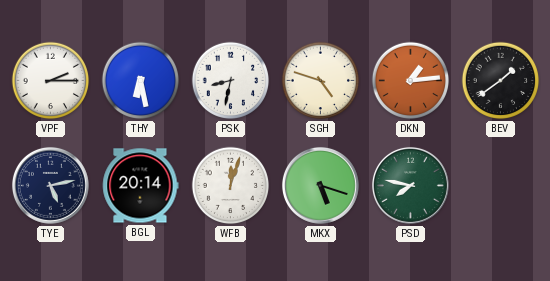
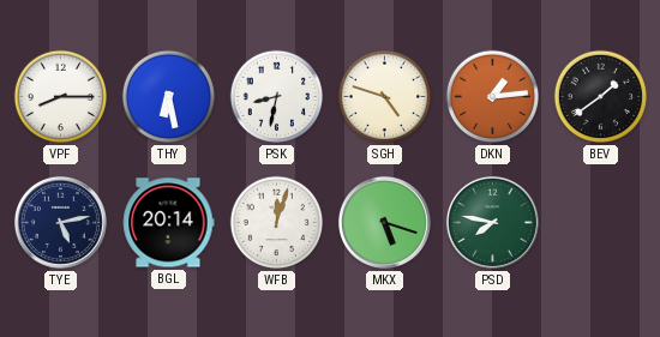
VPF: 2:15 -> 8:15 (61, 97)
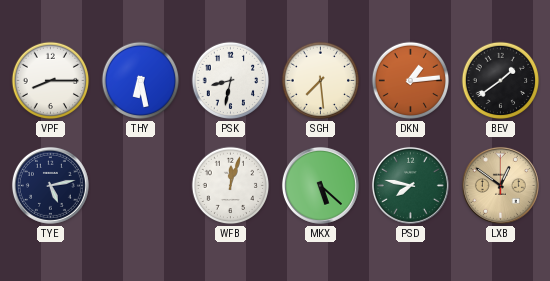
SGH: 4:48 -> 7:29 (321, 81)
BGL: 20:14 -> none (168, 223)
MKX: 5:18 -> 5:22 (320, 185)
LXB: none -> 12:51 (500, 185)
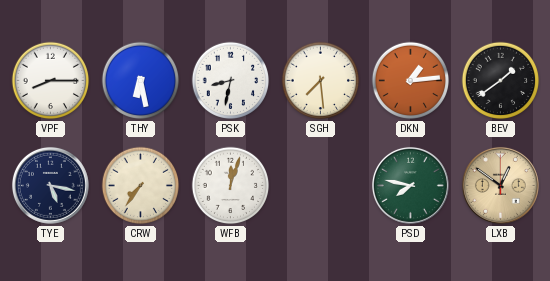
TYE: 5:13 -> 5:17 (50, 185)
CRW: none -> 7:36 (141, 186)
MKX: 5:22 -> none (320, 185)
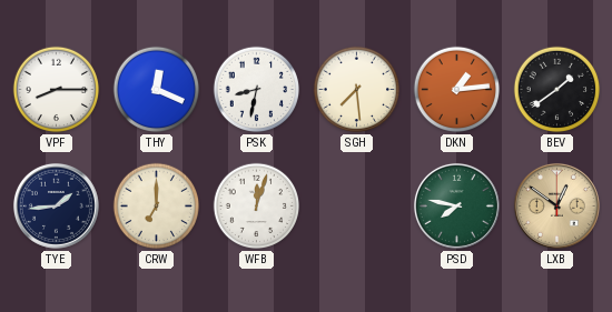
THY: 6:28 -> 12:19 (157, 90)
TYE: 5:17 -> 1:44 (56, 205)
CRW: 7:36 -> 7:00 (157, 207)
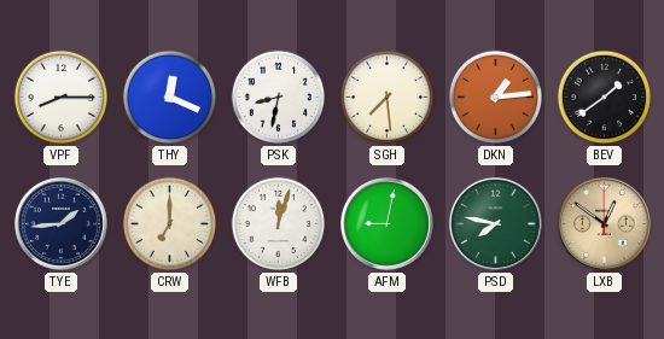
AFM: none -> 9:02 (386, 223)
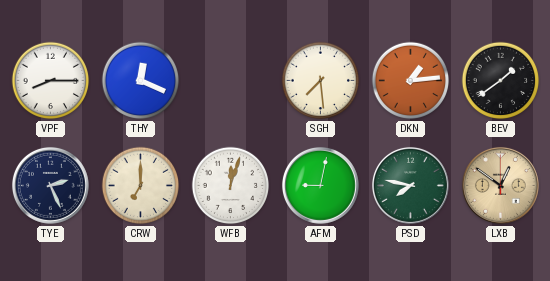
PSK: 8:32 -> none (279, 98)
TYE: 1:44 -> 2:26 (50, 185)
